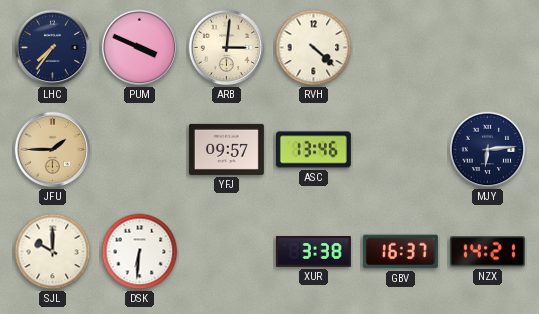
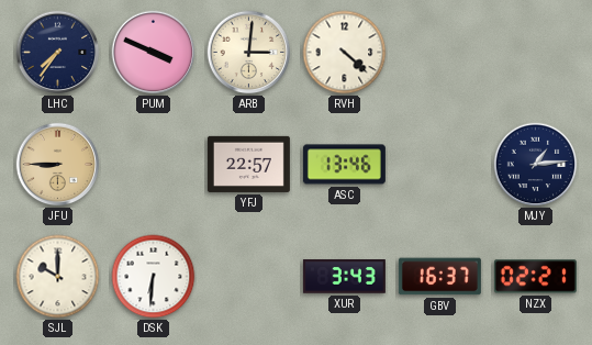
JFU: 1:45 -> 8:45 (58, 165)
YFJ: 09:57 -> 22:57 (248, 164)
MJY: 6:14 -> 1:14 (536, 165)
XUR: 3:38 -> 3:43 (344, 277)
NZX: 14:21 -> 02:21 (535, 277)
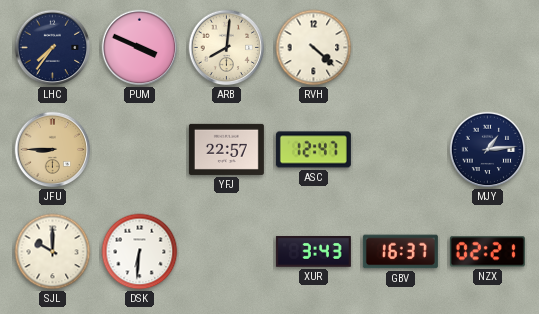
ARB: 3:01 -> 8:01 (227, 48)
ASC: 13:46 -> 12:47 (313, 150)
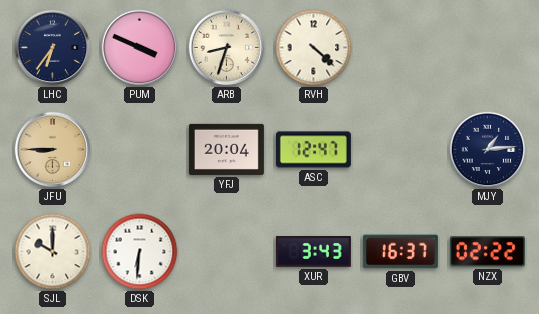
LHC: 7:36 -> 6:36 (53, 48)
ARB: 8:01 -> 8:33 (227, 48)
YFJ: 22:57 -> 20:04 (226, 149)
NZX: 02:21 -> 02:22 (487, 252)
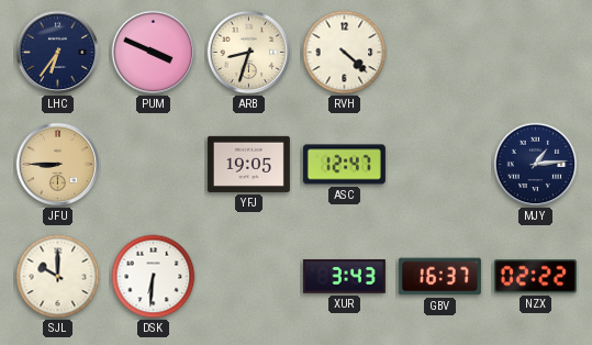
YFJ: 20:04 -> 19:05 (248, 164)
